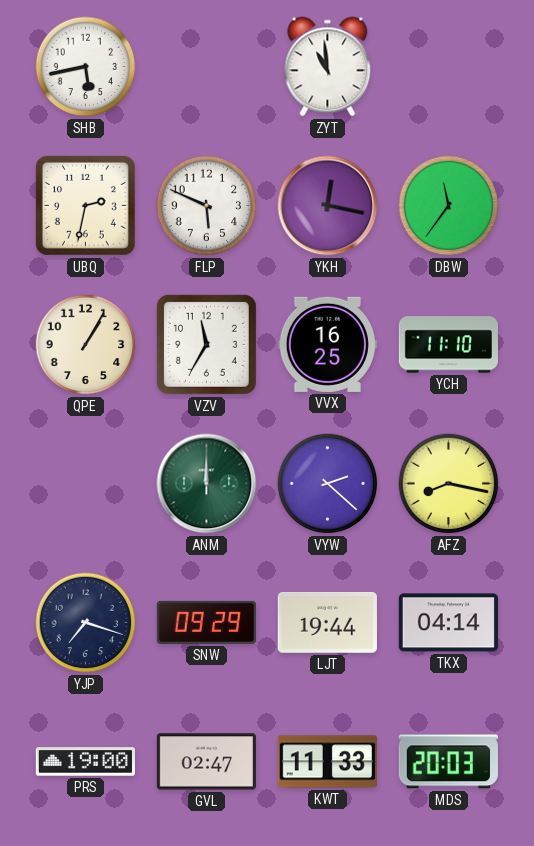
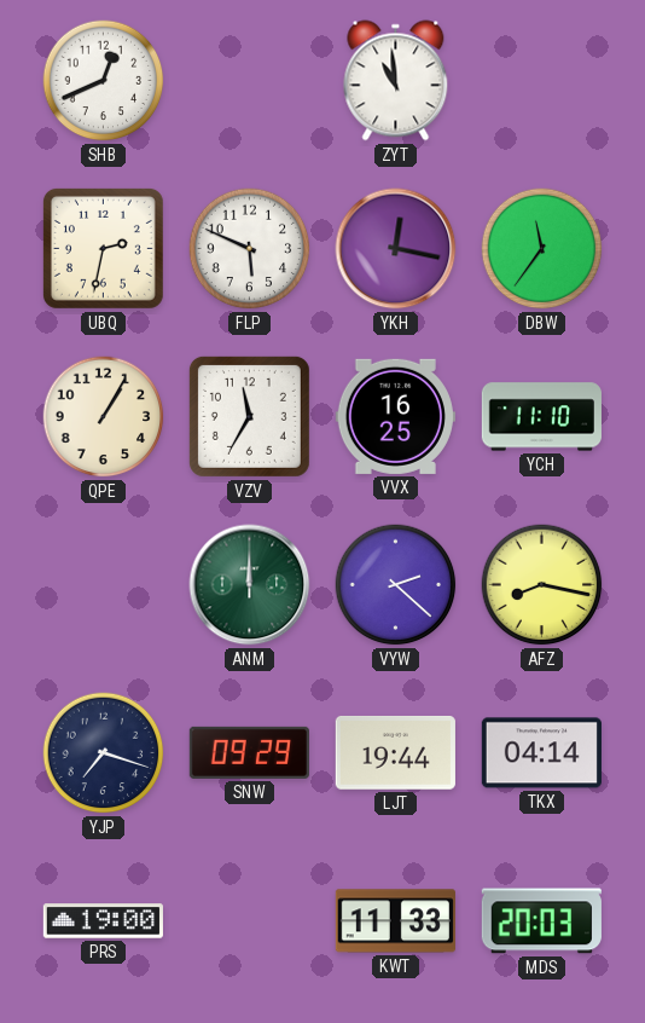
SHB: 5:43 -> 12:41 (104, 81)
GVL: 02:47 -> none (206, 762)
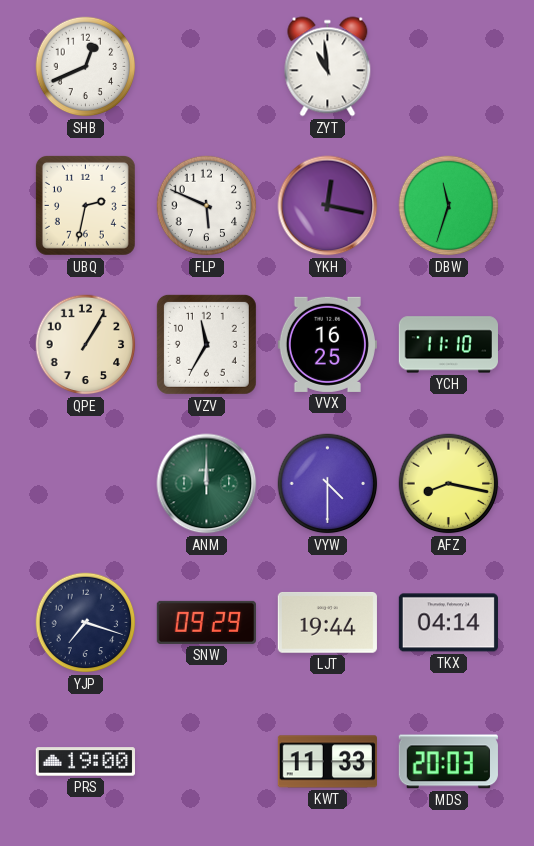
DBW: 11:36 -> 11:33 (449, 206)
VYW: 2:22 -> 4:30 (328, 484)
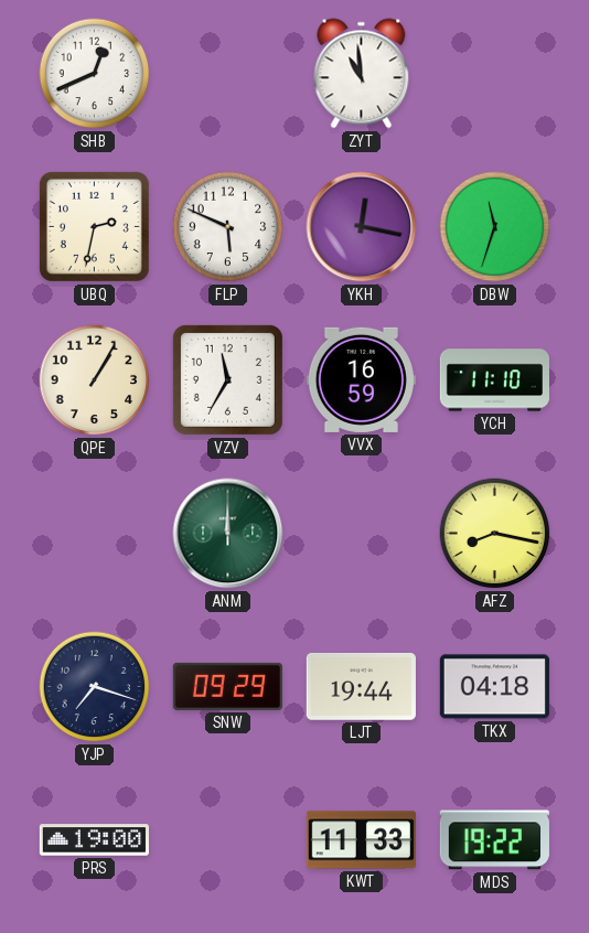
VVX: 16:25 -> 16:59 (361, 379)
VYW: 4:30 -> none (328, 484)
TKX: 04:14 -> 04:18 (494, 687)
MDS: 20:03 -> 19:22 (494, 840)
